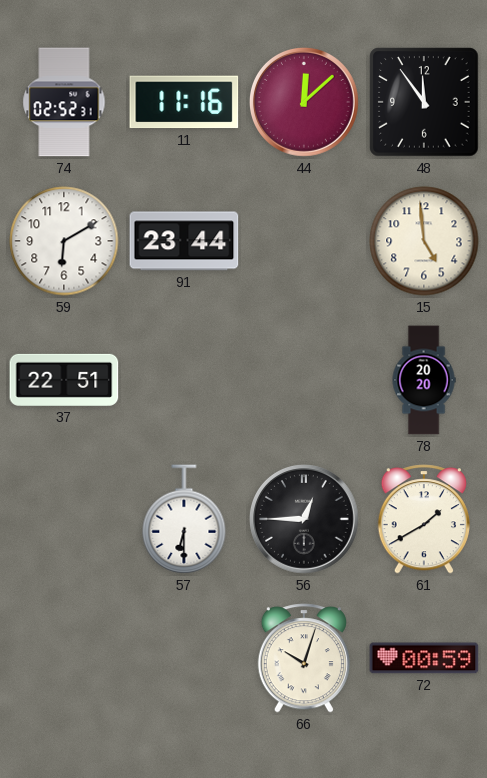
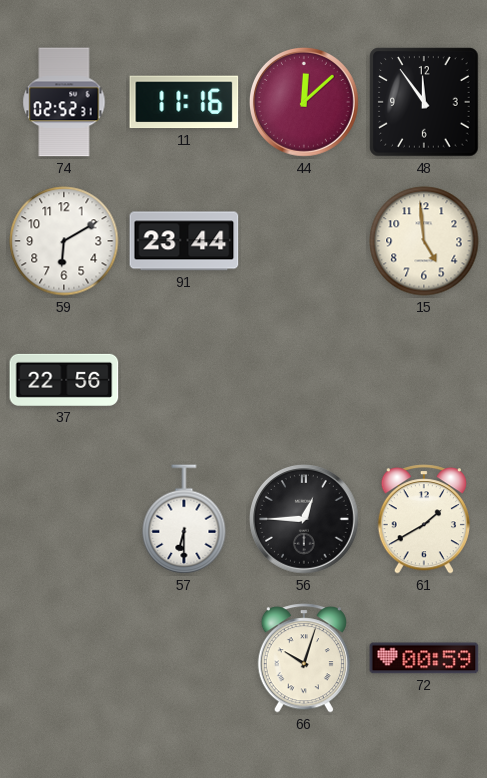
37: 22:51 -> 22:56 (64, 380)
78: 20:20 -> none (424, 380)
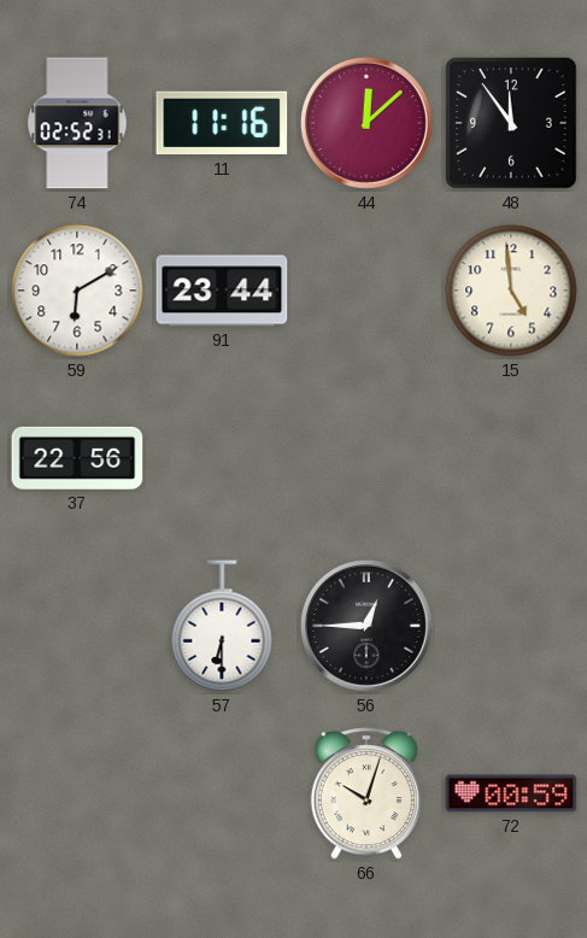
61: 1:40 -> none (424, 519)
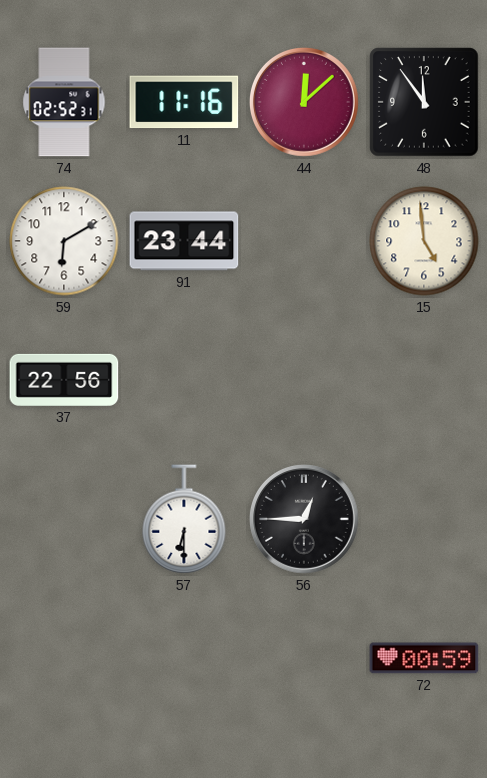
66: 10:03 -> none (366, 793)
